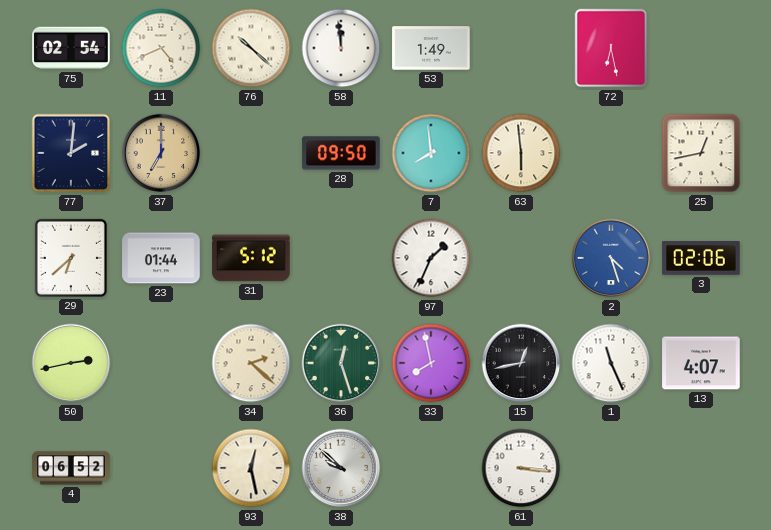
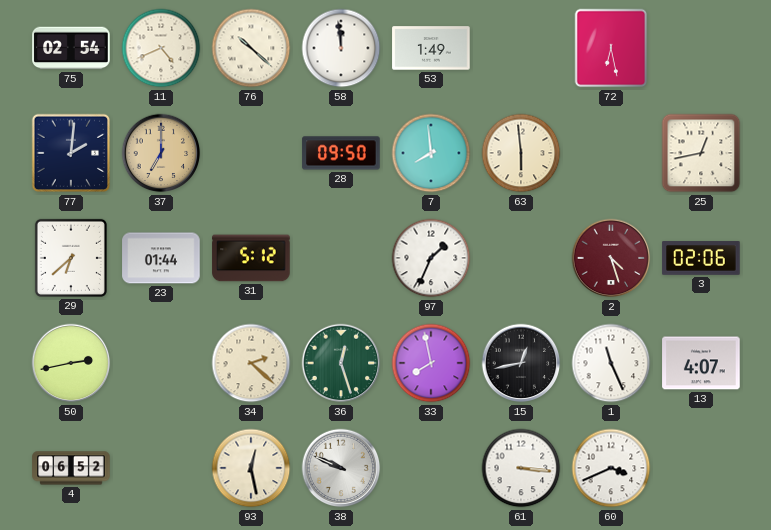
2 dial: blue -> burgundy (611, 258)
38: 9:52 -> 9:49 (341, 468)
60: none -> 3:41 (611, 468)
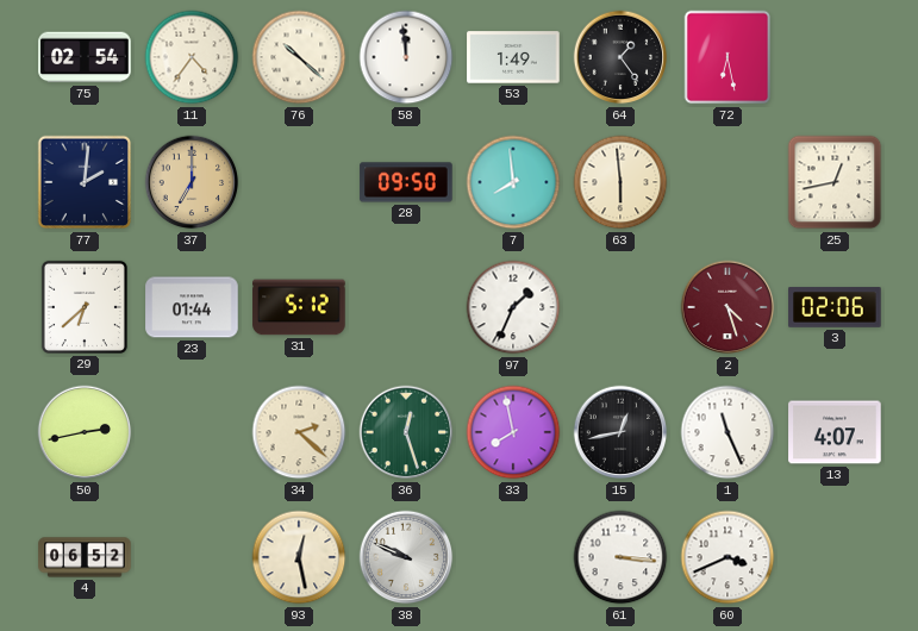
11: 4:41 -> 4:36 (192, 57)
64: none -> 1:24 (620, 57)
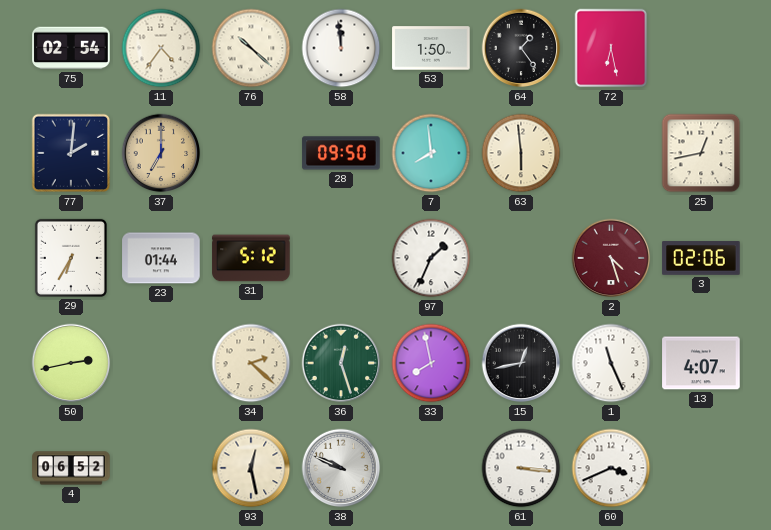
53: 1:49 -> 1:50 (431, 48)
29: 6:38 -> 6:35 (71, 258)
